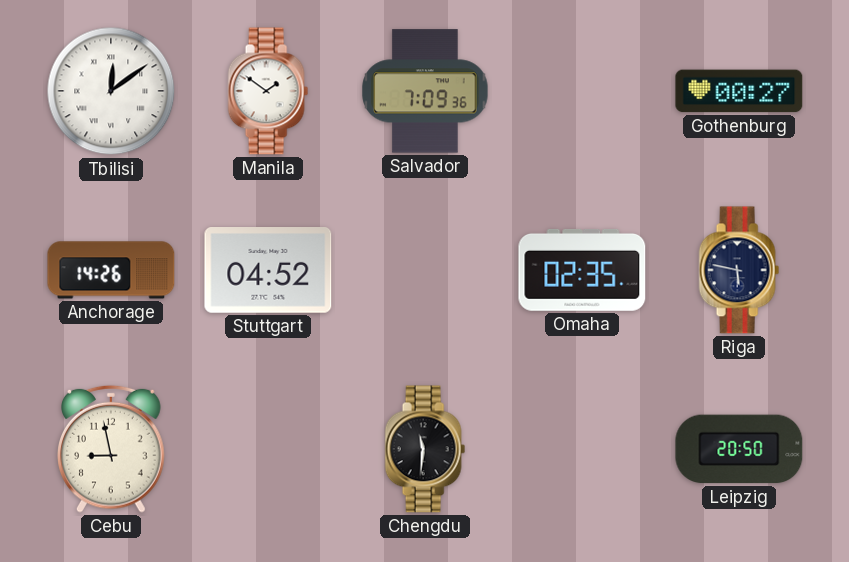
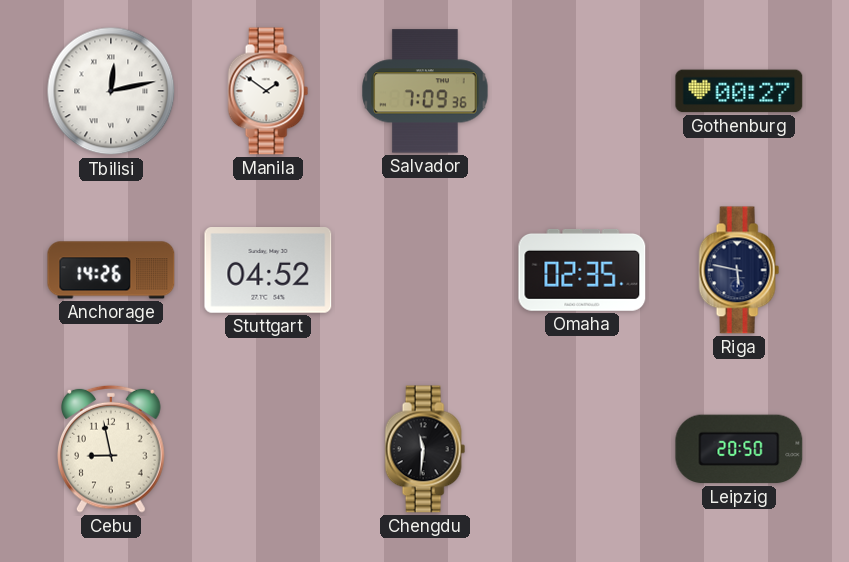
Tbilisi: 12:09 -> 12:13 (111, 91)
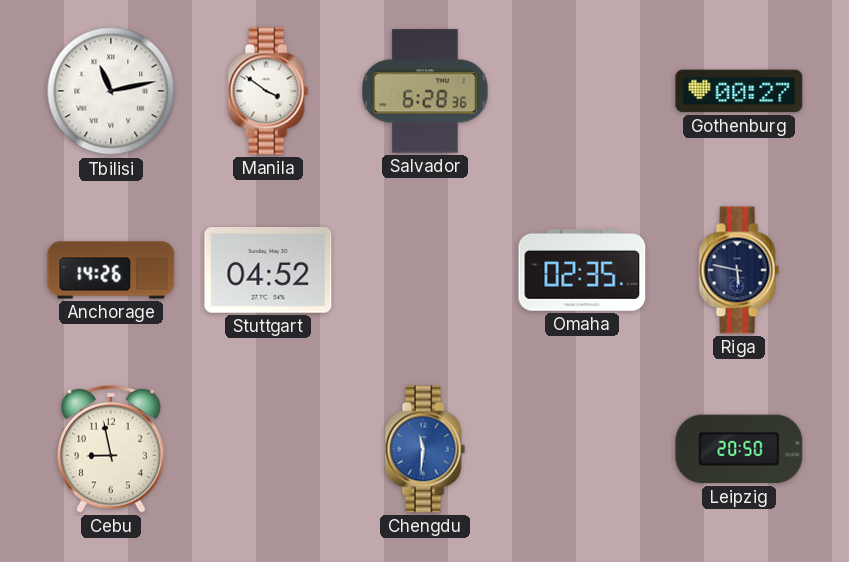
Tbilisi: 12:13 -> 11:13 (111, 91)
Manila: 1:51 -> 3:51 (268, 91)
Salvador: 7:09 -> 6:28 (425, 91)
Chengdu dial: black -> blue (425, 449)
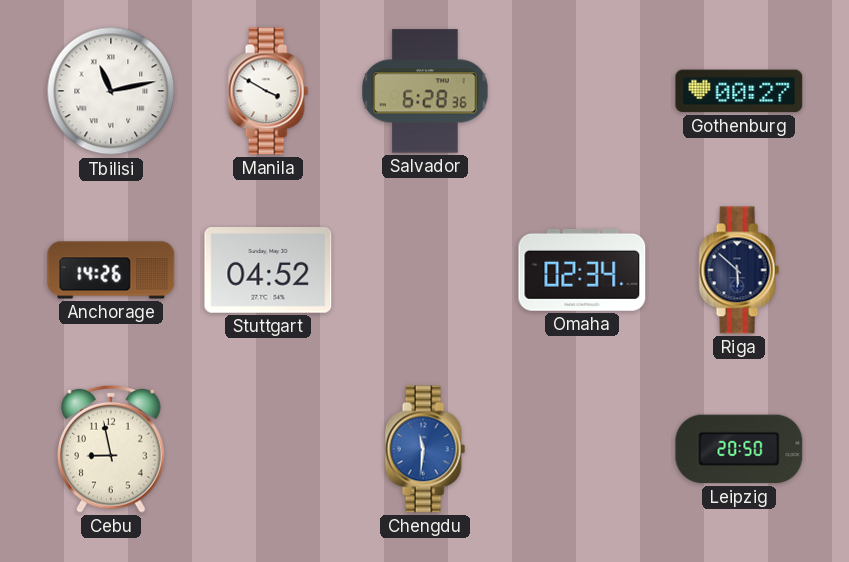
Manila: 3:51 -> 3:50 (268, 91)
Omaha: 02:35 -> 02:34 (582, 270)
Riga: 5:47 -> 5:52 (739, 270)
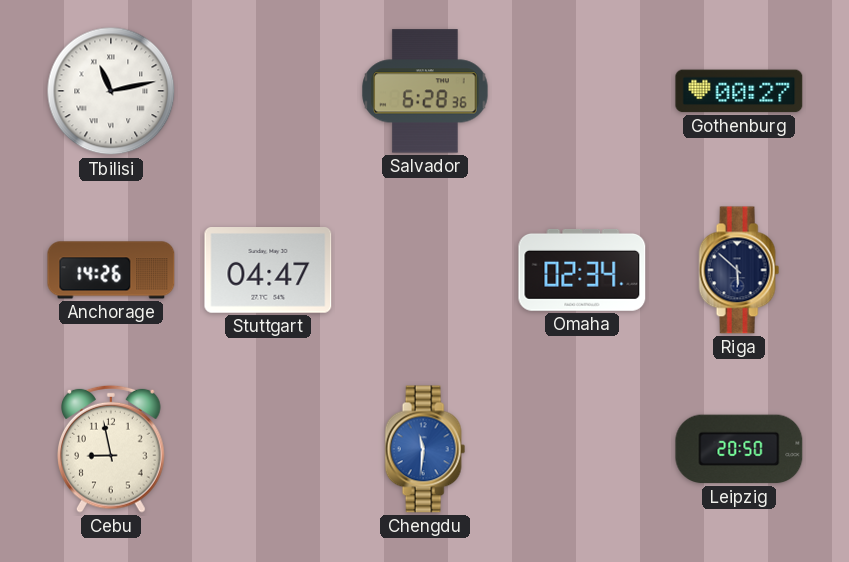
Manila: 3:50 -> none (268, 91)
Stuttgart: 04:52 -> 04:47 (268, 271)
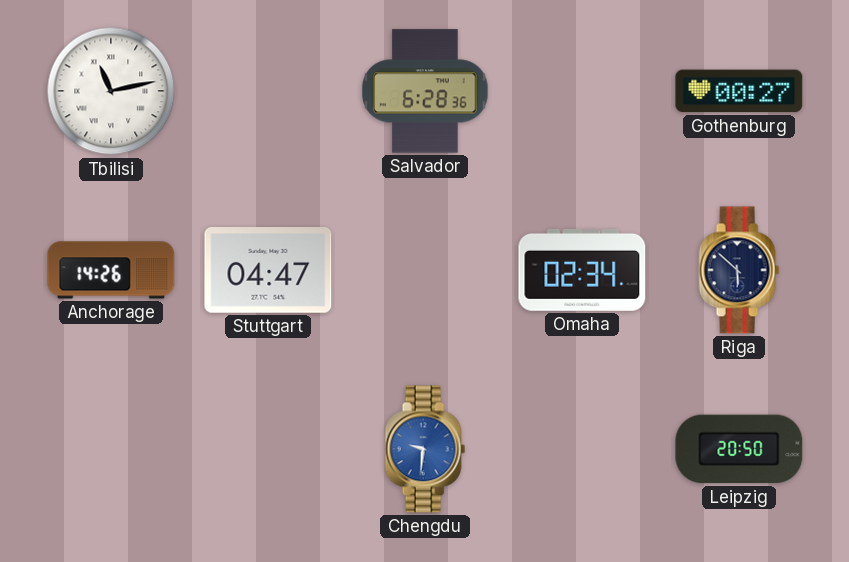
Cebu: 8:58 -> none (112, 449)
Chengdu: 11:31 -> 9:31 (425, 449)
